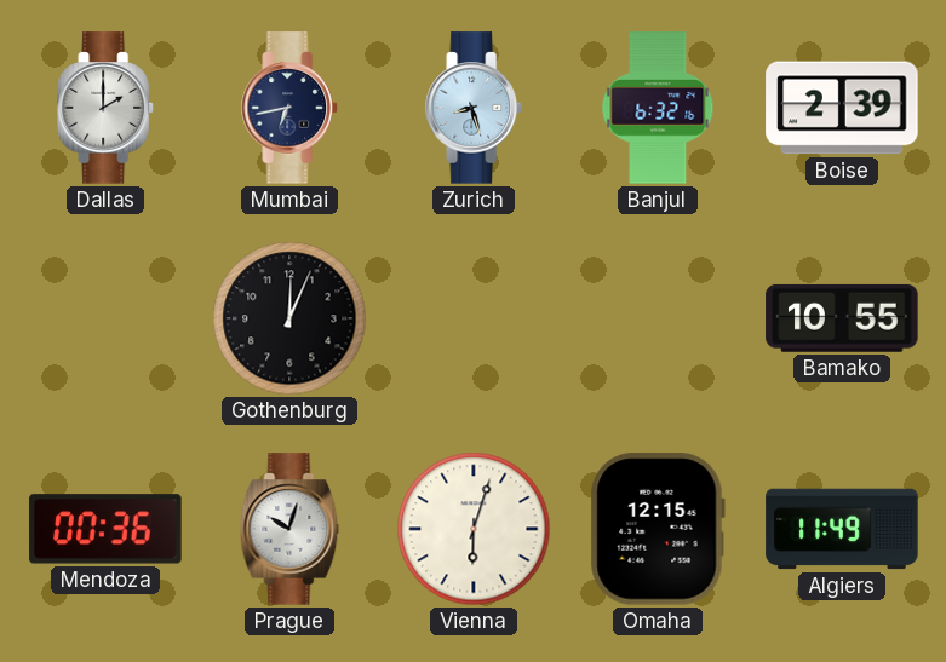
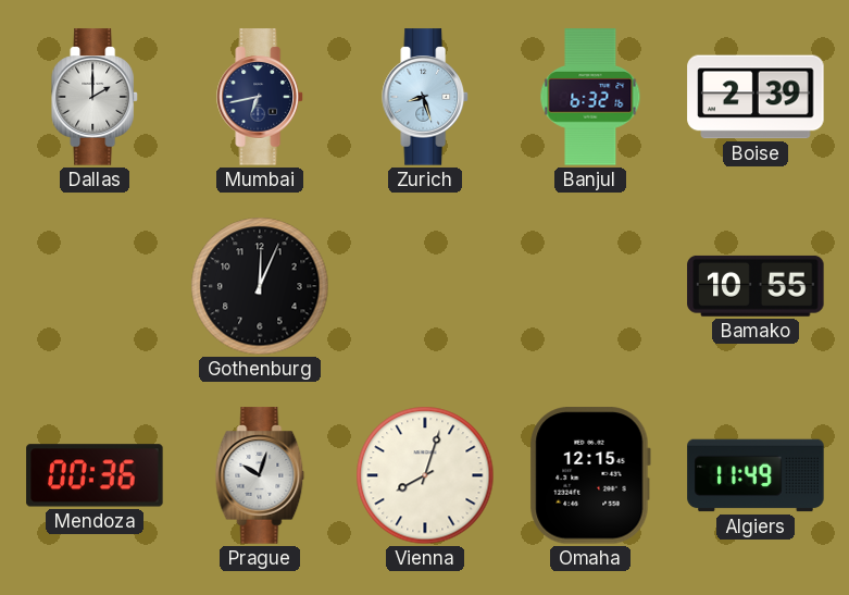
Vienna: 6:03 -> 8:03 (425, 475)
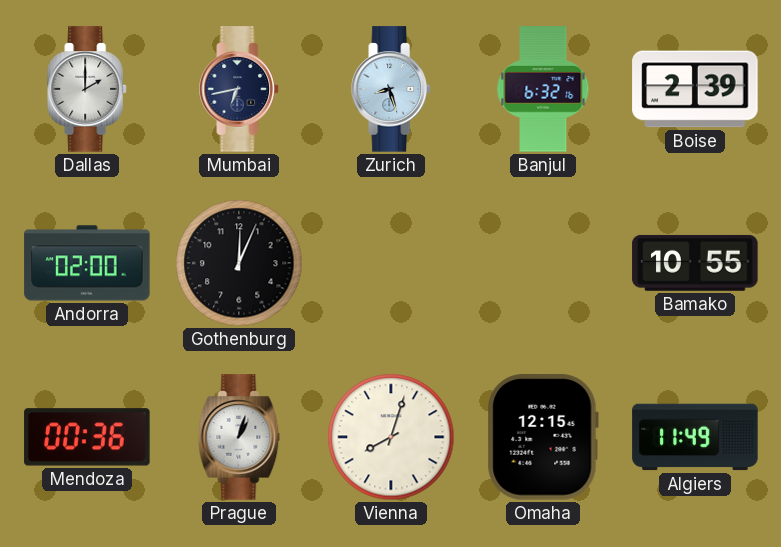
Andorra: none -> 02:00 (87, 263)
Prague: 10:03 -> 1:03 (239, 437)
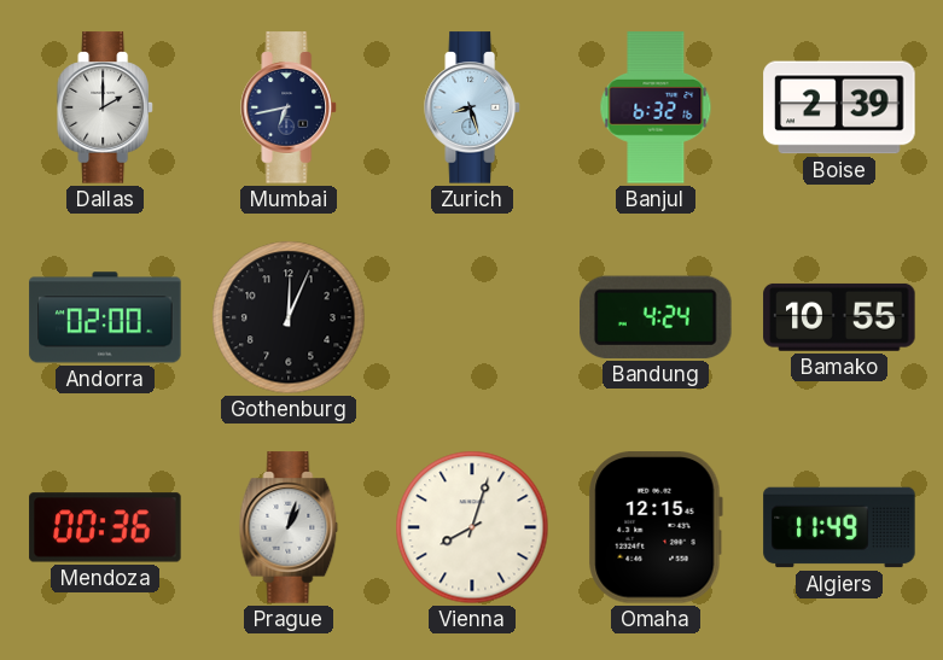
Bandung: none -> 4:24 (656, 317)
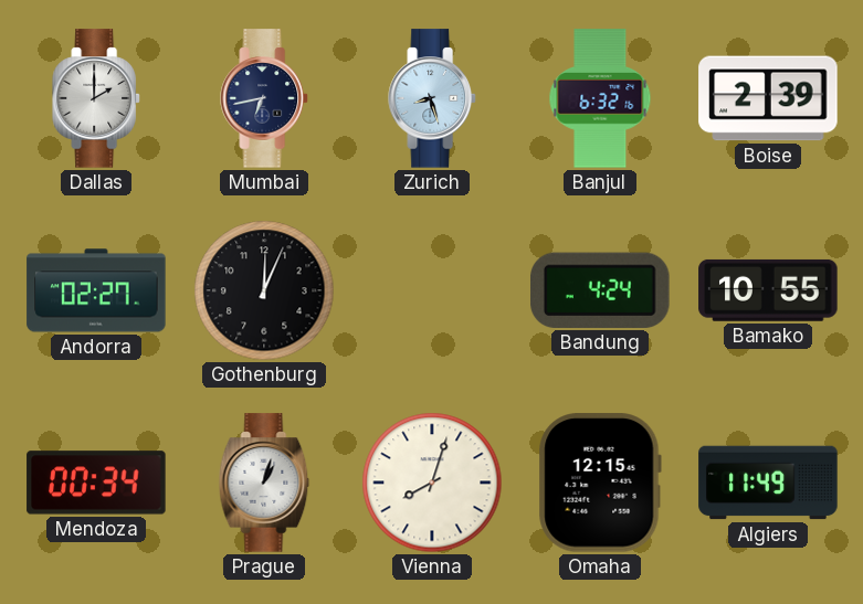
Andorra: 02:00 -> 02:27 (96, 290)
Mendoza: 00:36 -> 00:34 (96, 483)
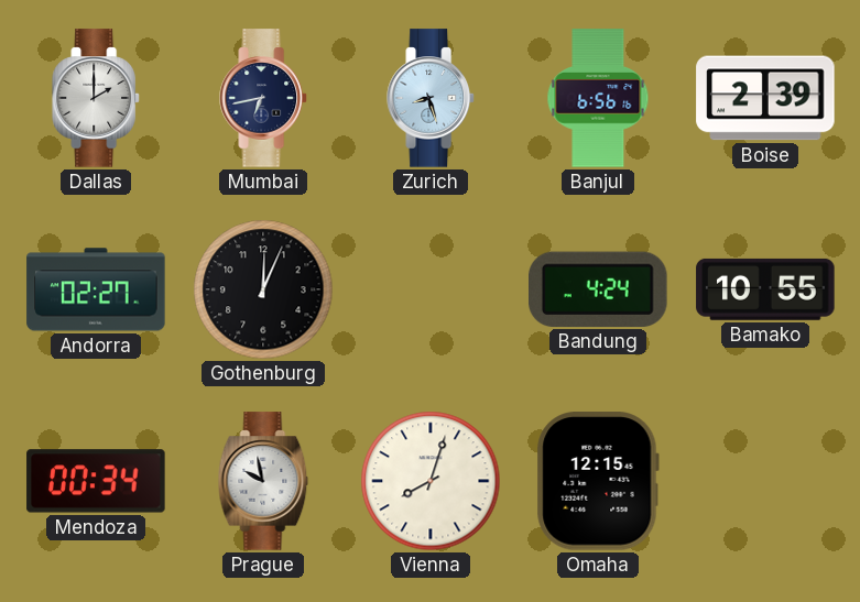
Banjul: 6:32 -> 6:56 (598, 98)
Prague: 1:03 -> 9:58 (263, 481)
Algiers: 11:49 -> none (768, 483)
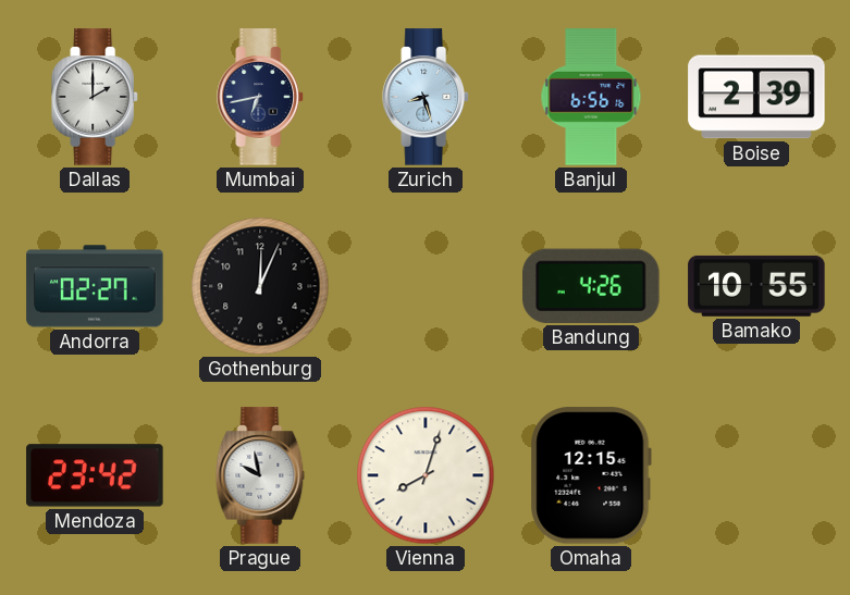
Bandung: 4:24 -> 4:26 (591, 286)
Mendoza: 00:34 -> 23:42 (95, 475)
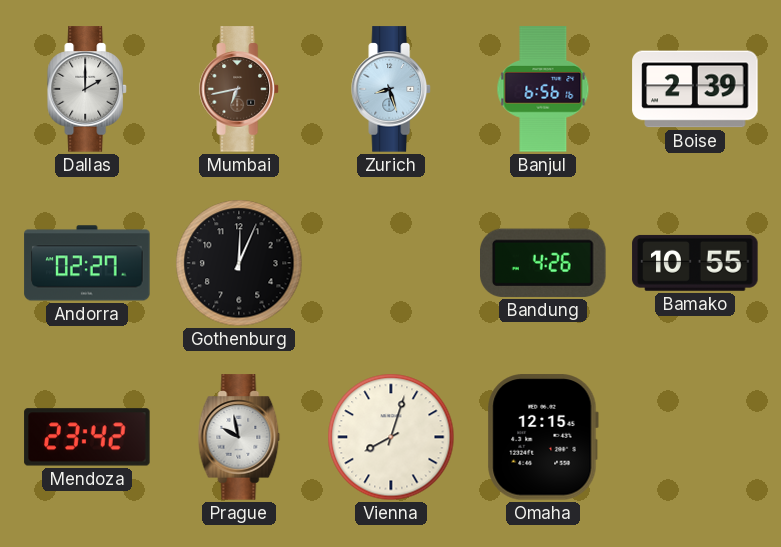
Mumbai dial: navy -> brown (239, 89)
